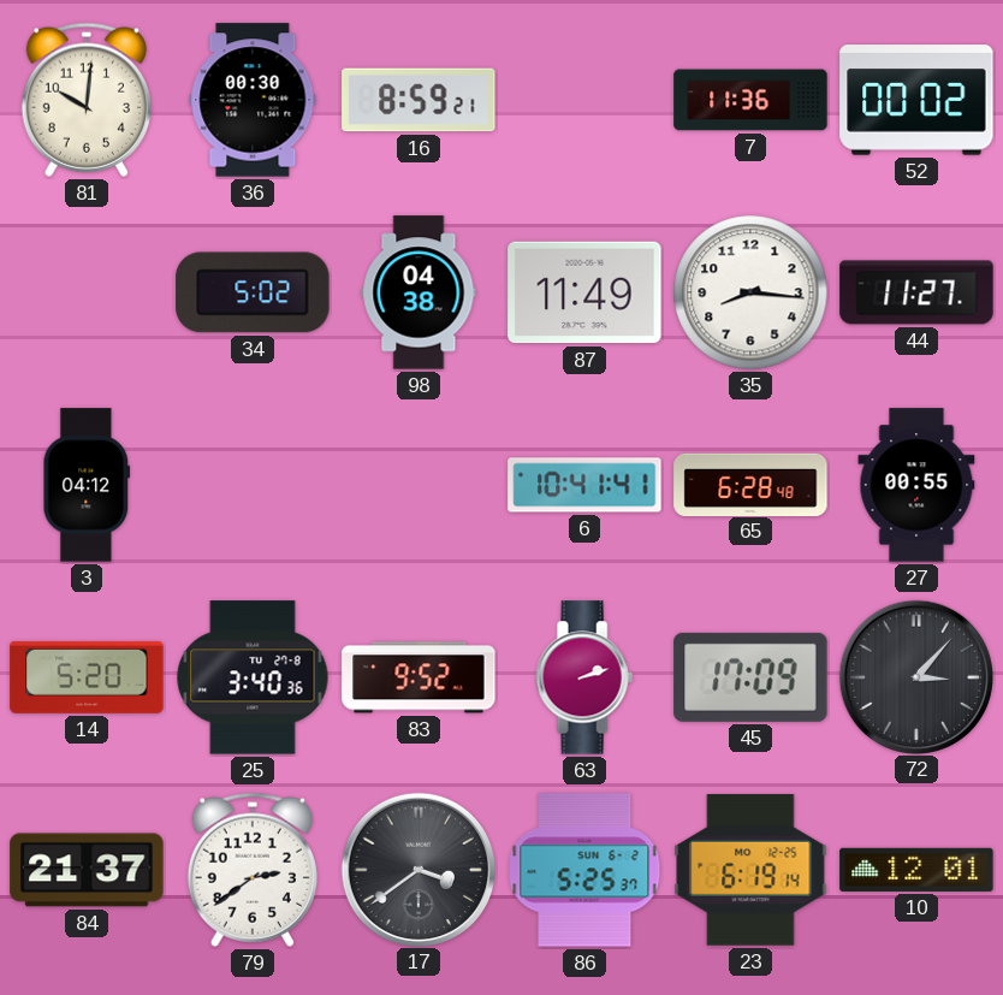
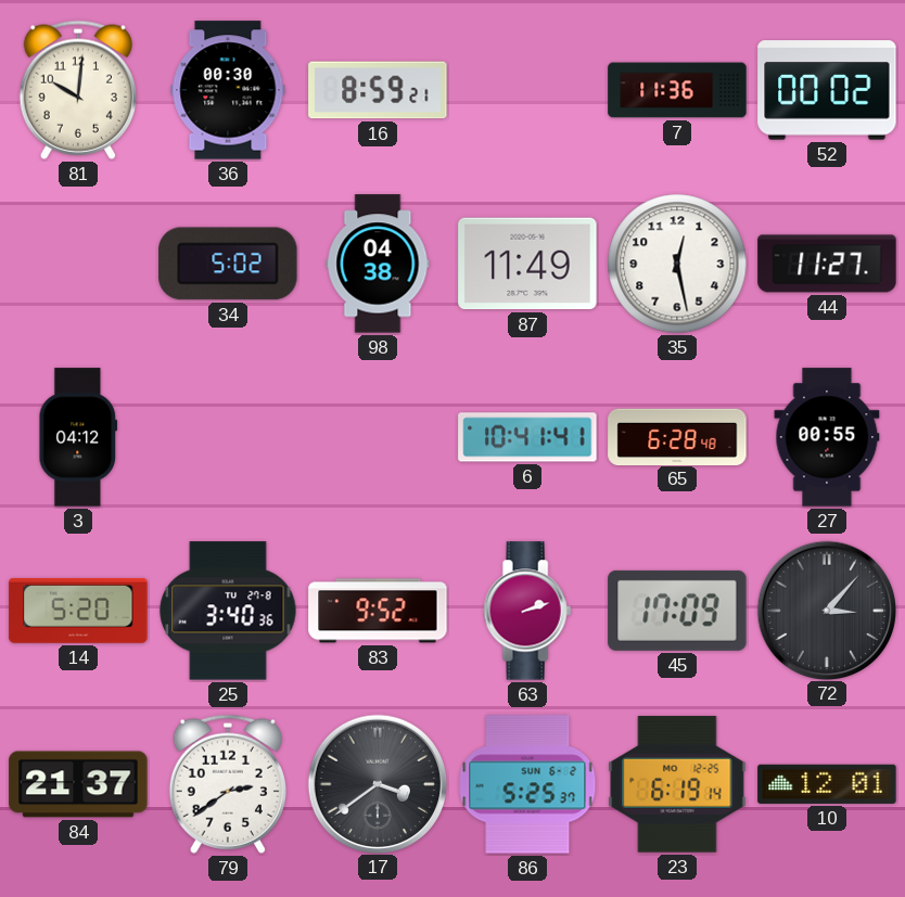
35: 8:16 -> 12:28 (677, 264)
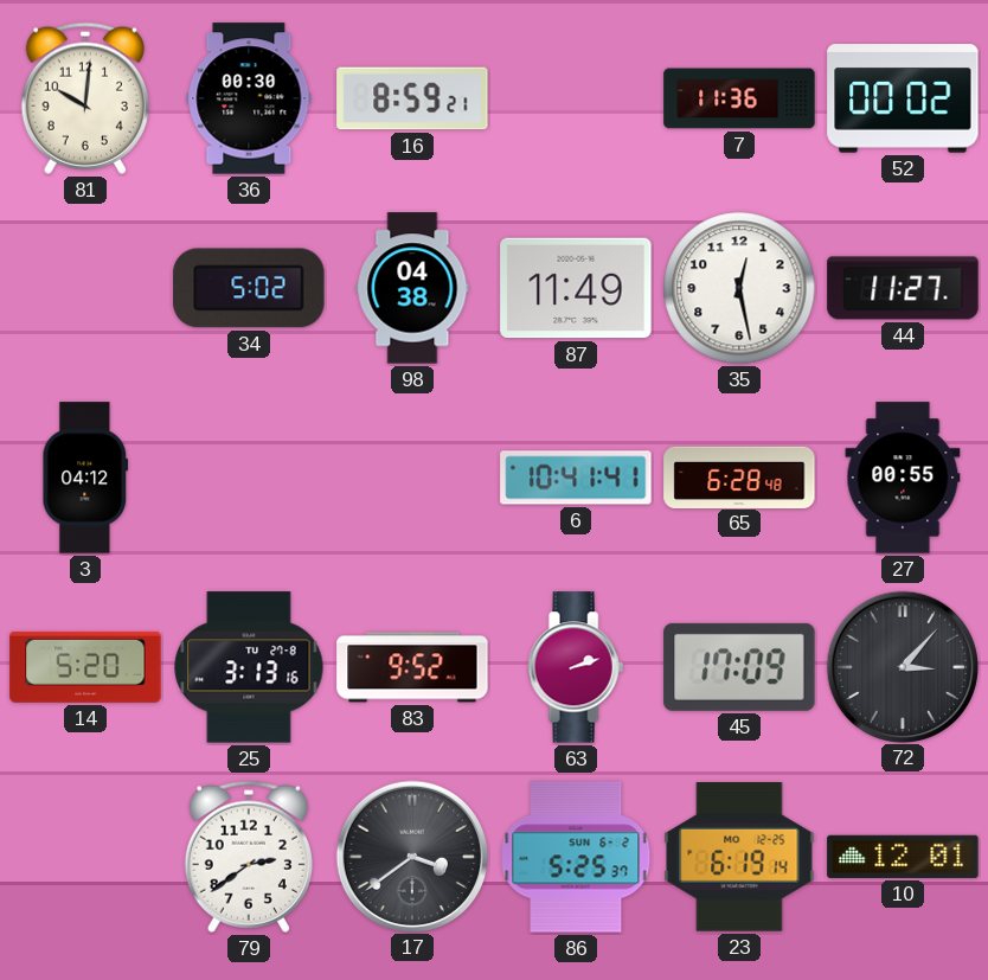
25: 3:40 -> 3:13 (249, 667)
84: 21:37 -> none (78, 784)
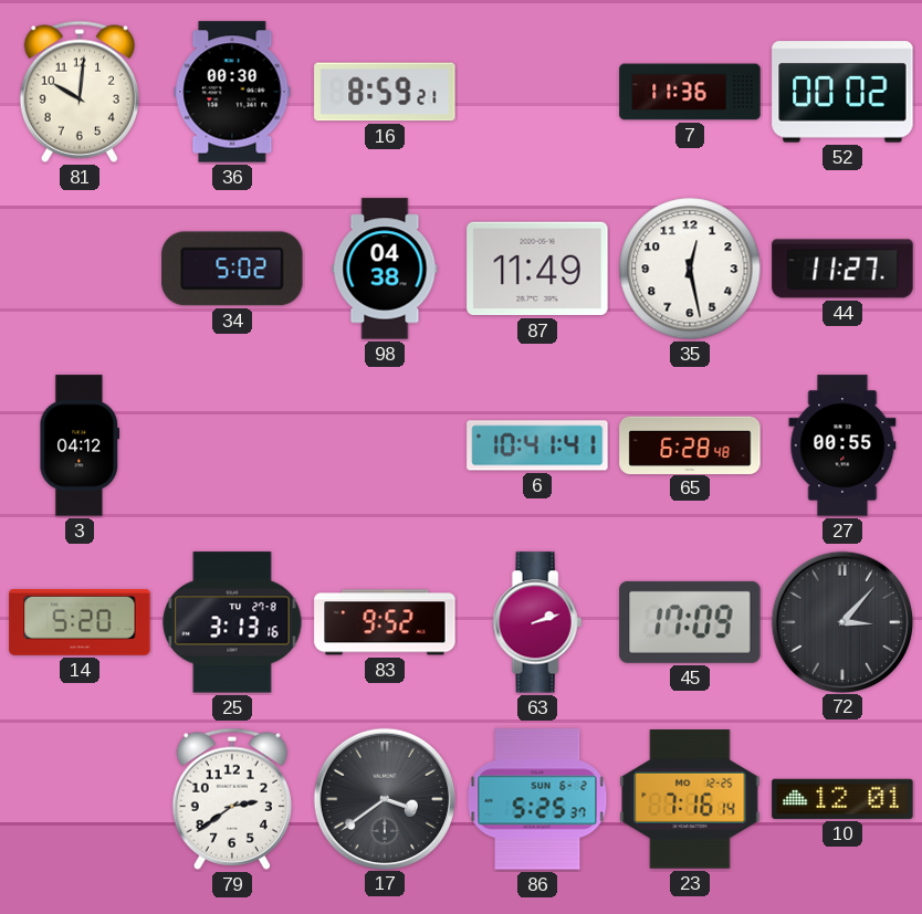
23: 6:19 -> 7:16 (690, 799)
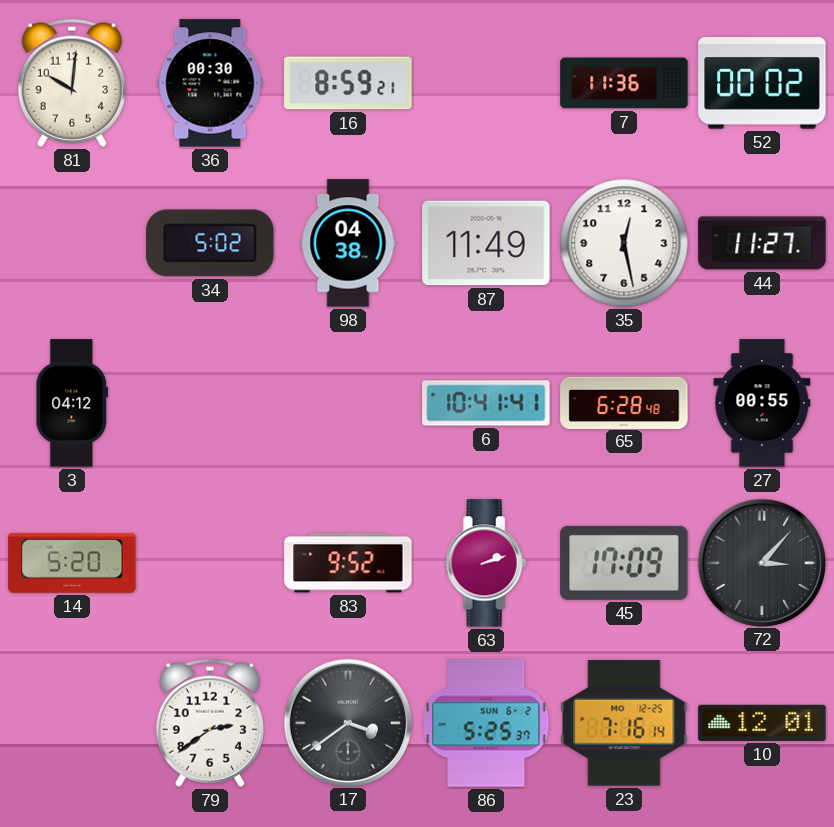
25: 3:13 -> none (232, 622)
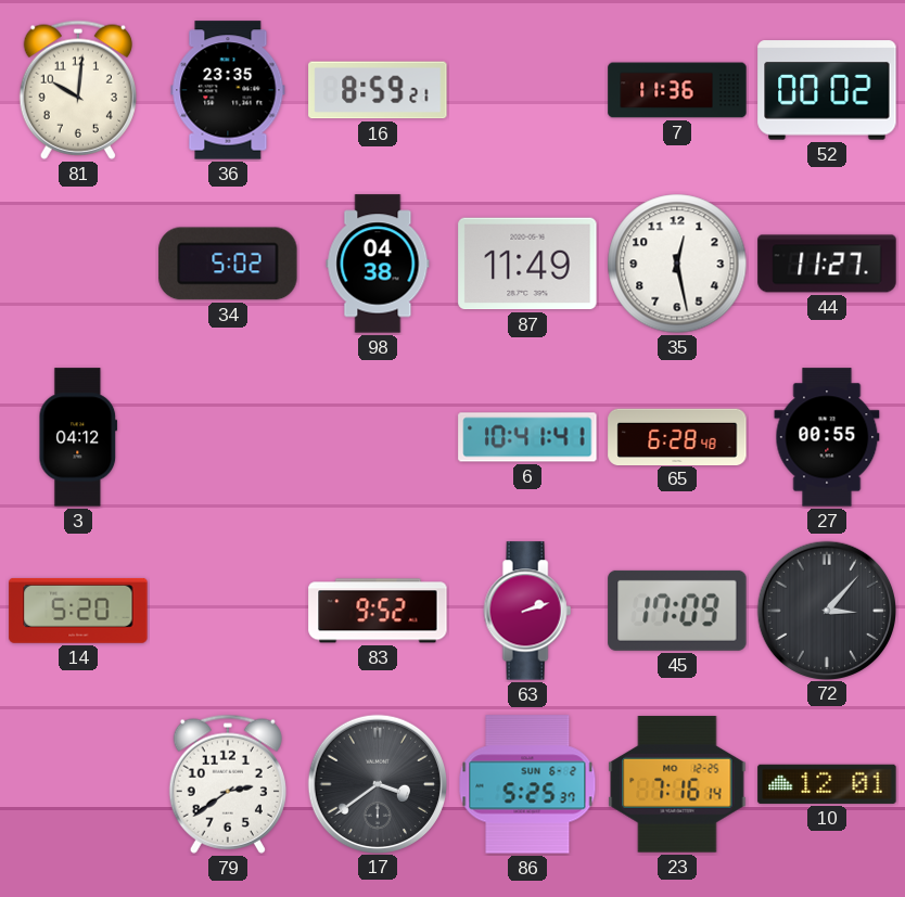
36: 00:30 -> 23:35 (228, 90)
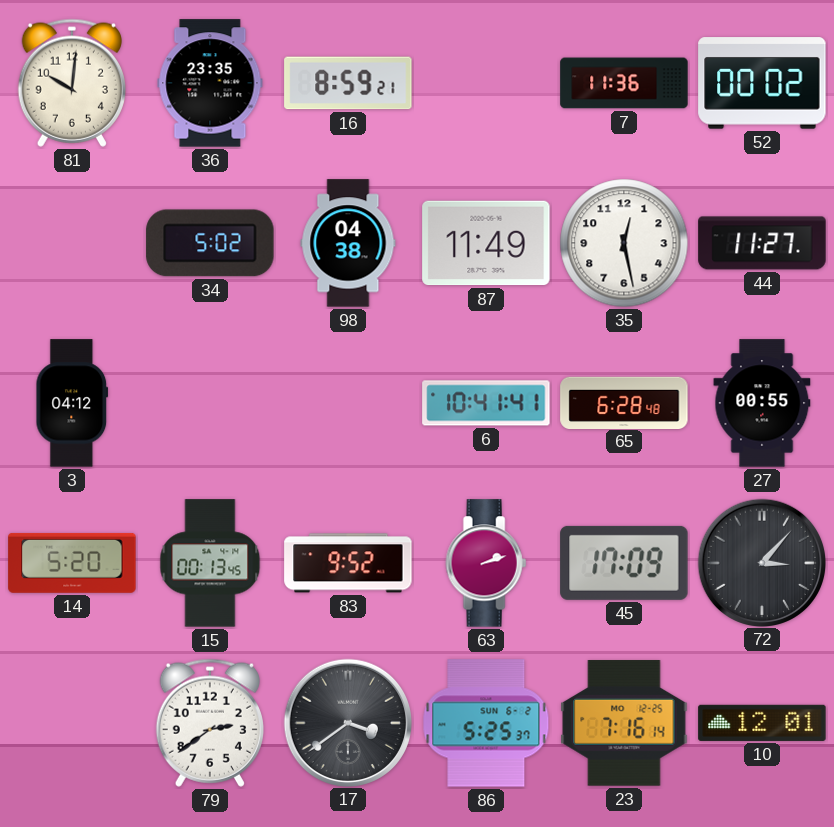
15: none -> 00:13 (210, 563)
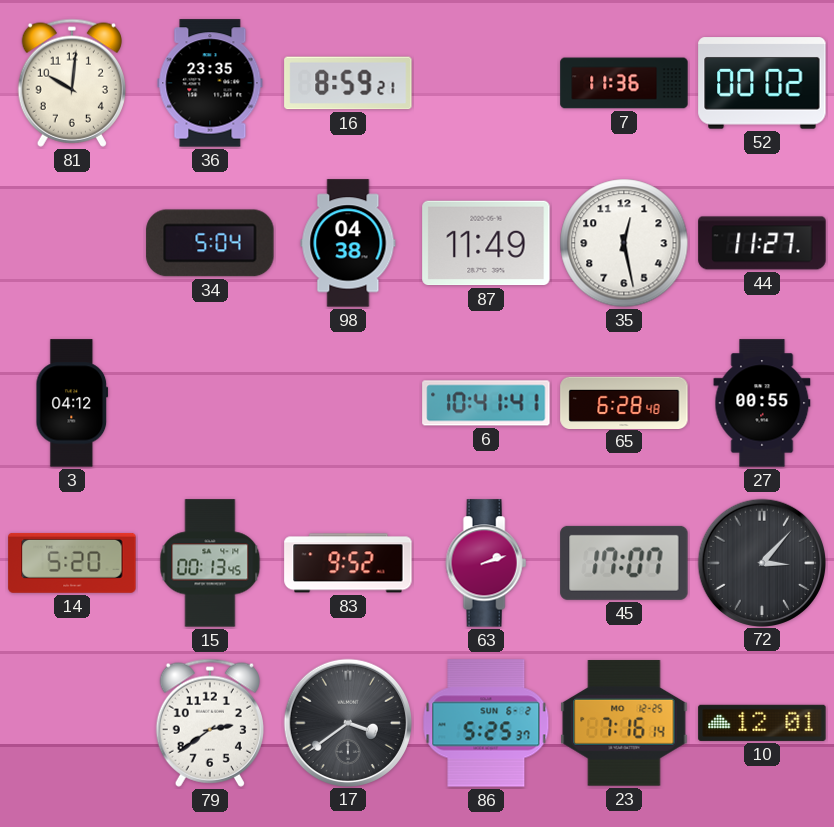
34: 5:02 -> 5:04 (210, 243)
45: 17:09 -> 17:07 (624, 563)
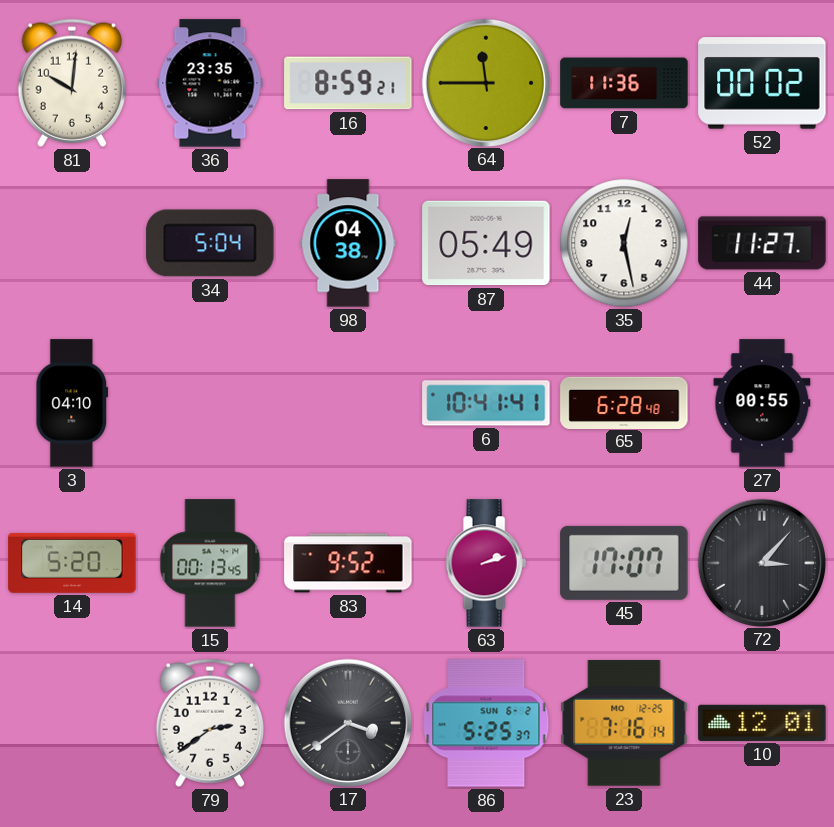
64: none -> 11:45 (485, 82)
87: 11:49 -> 05:49 (486, 243)
3: 04:12 -> 04:10 (72, 403)
